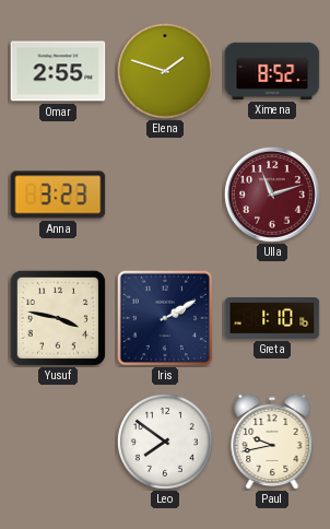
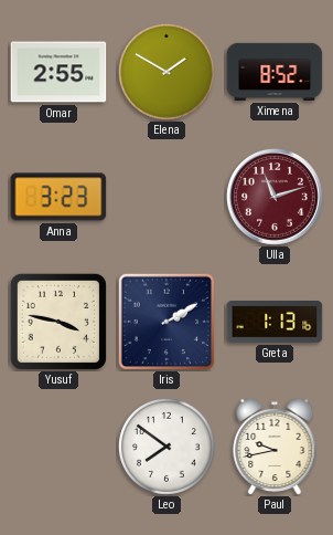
Elena: 1:48 -> 1:50 (166, 72)
Greta: 1:10 -> 1:13 (275, 323)
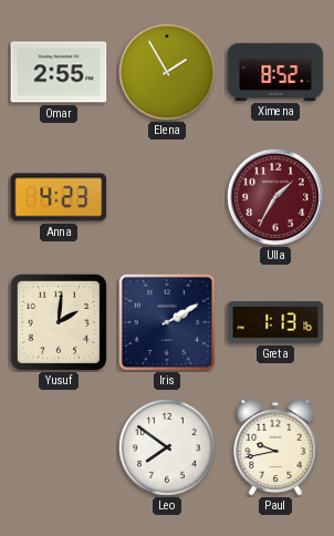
Elena: 1:50 -> 1:55 (167, 72)
Anna: 3:23 -> 4:23 (59, 197)
Ulla: 11:12 -> 1:35 (275, 198)
Yusuf: 3:47 -> 2:01 (59, 322)
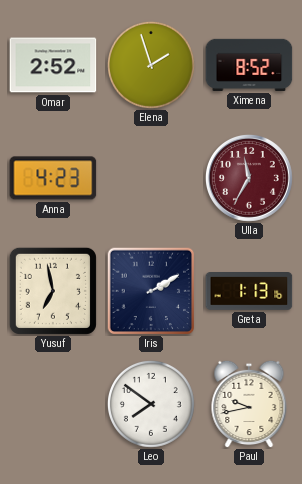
Omar: 2:55 -> 2:52 (53, 65)
Elena: 1:55 -> 1:57 (151, 65)
Ulla: 1:35 -> 11:35 (249, 179)
Yusuf: 2:01 -> 6:58 (53, 291)
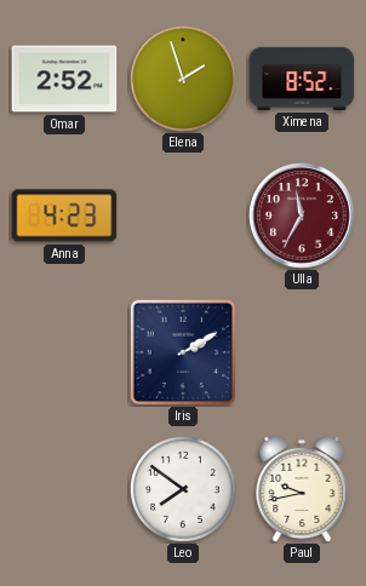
Yusuf: 6:58 -> none (53, 291)
Greta: 1:13 -> none (249, 292)
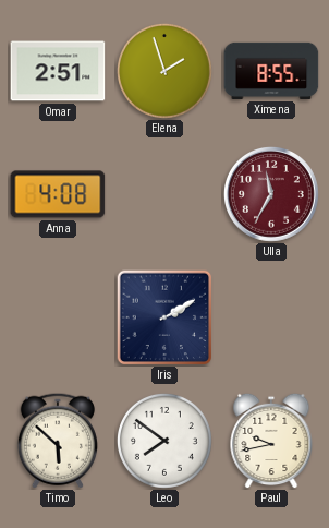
Omar: 2:52 -> 2:51 (58, 71)
Ximena: 8:52 -> 8:55 (271, 71)
Anna: 4:23 -> 4:08 (58, 194)
Timo: none -> 5:52 (58, 441)
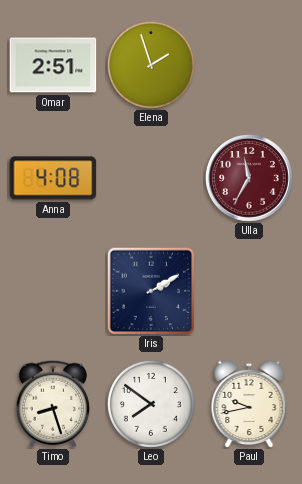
Ximena: 8:55 -> none (271, 71)
Timo: 5:52 -> 8:27 (53, 404)
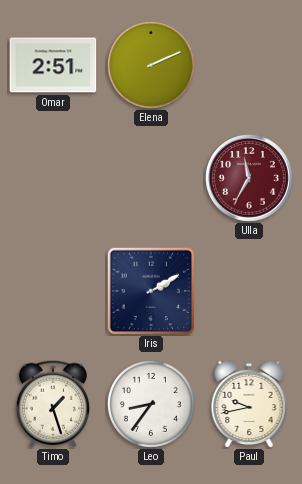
Elena: 1:57 -> 2:11 (151, 65)
Anna: 4:08 -> none (53, 178)
Timo: 8:27 -> 1:27 (53, 404)
Leo: 7:51 -> 8:36 (151, 404)
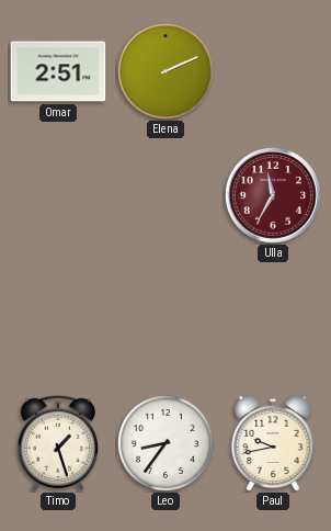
Iris: 2:10 -> none (151, 291)
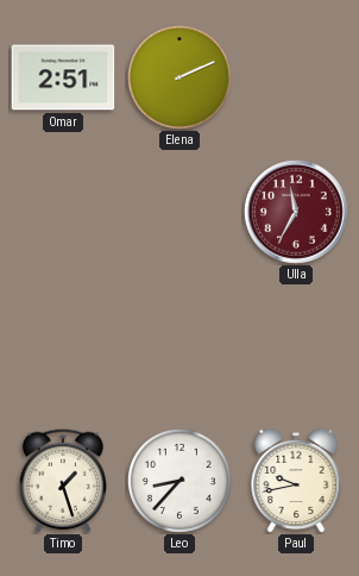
Leo: 8:36 -> 8:37 (179, 481)
